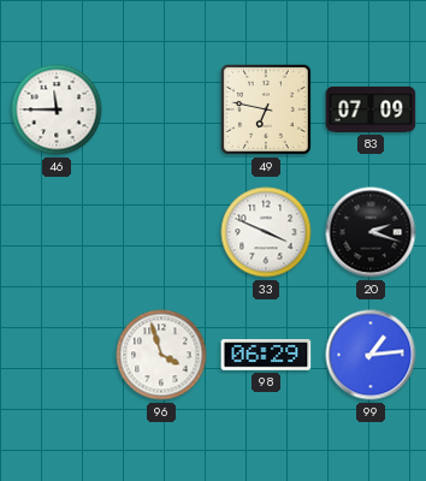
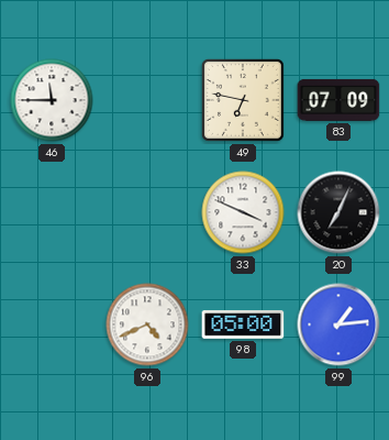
20: 2:18 -> 7:04 (338, 212)
96: 3:57 -> 4:41 (147, 324)
98: 06:29 -> 05:00 (243, 326)
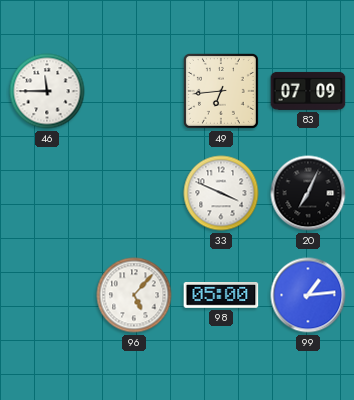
49: 6:47 -> 6:44 (221, 91)
96: 4:41 -> 5:07 (134, 295)
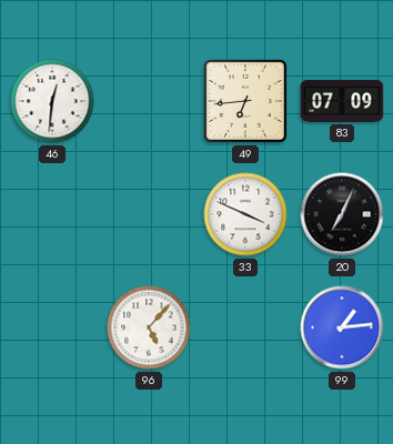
46: 11:45 -> 12:31 (52, 101)
98: 05:00 -> none (221, 296)
